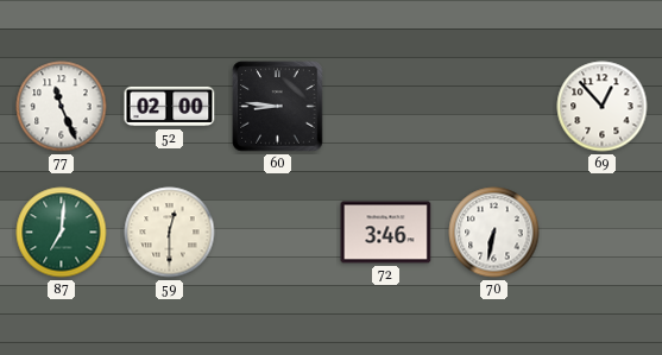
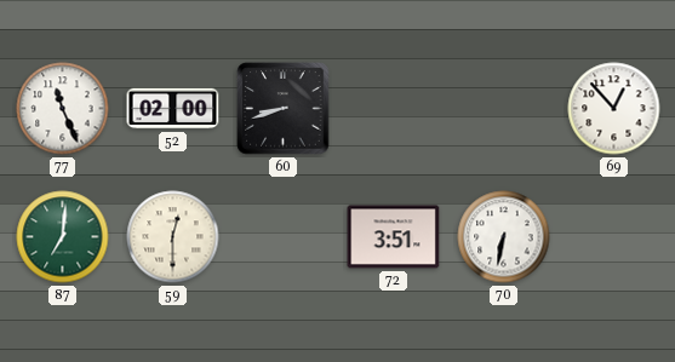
60: 8:46 -> 8:42 (284, 109)
72: 3:46 -> 3:51 (394, 237)
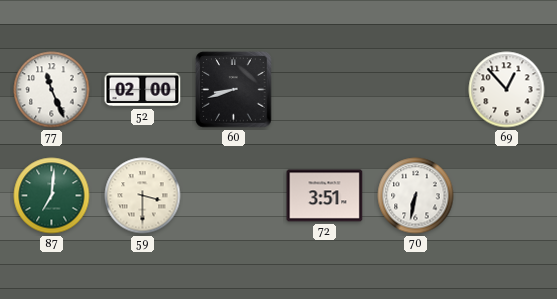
59: 12:30 -> 3:30 (143, 196)
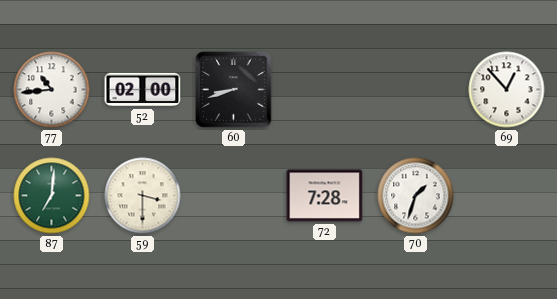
77: 11:26 -> 10:44 (52, 90)
72: 3:51 -> 7:28 (325, 196)
70: 6:32 -> 1:33 (416, 196)
